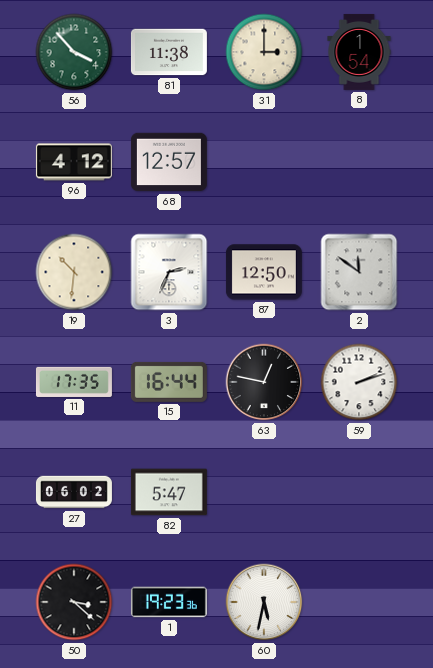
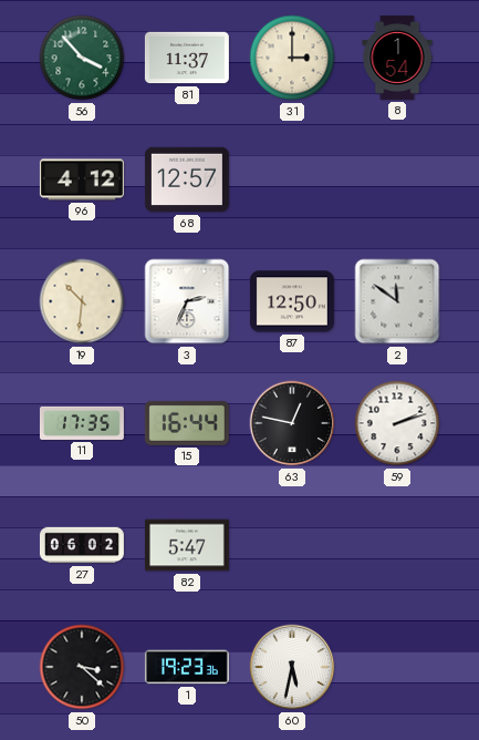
81: 11:38 -> 11:37 (187, 58)
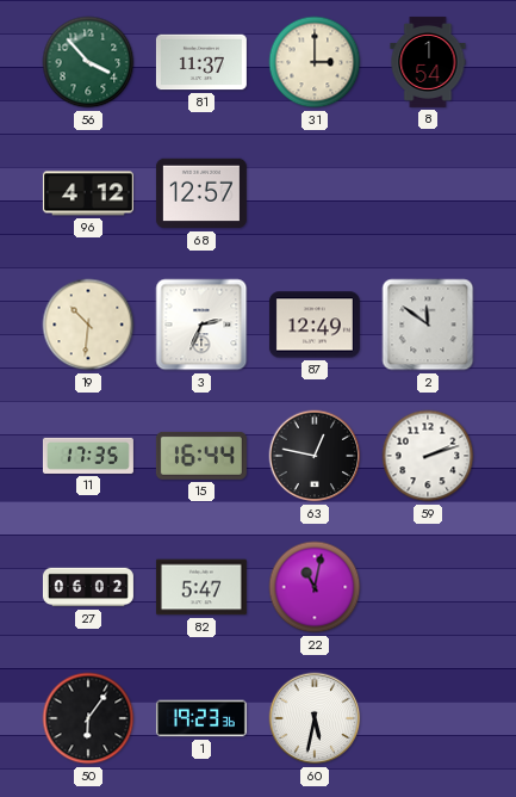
87: 12:50 -> 12:49 (315, 325)
22: none -> 11:02 (315, 587)
50: 3:22 -> 6:06 (88, 718)
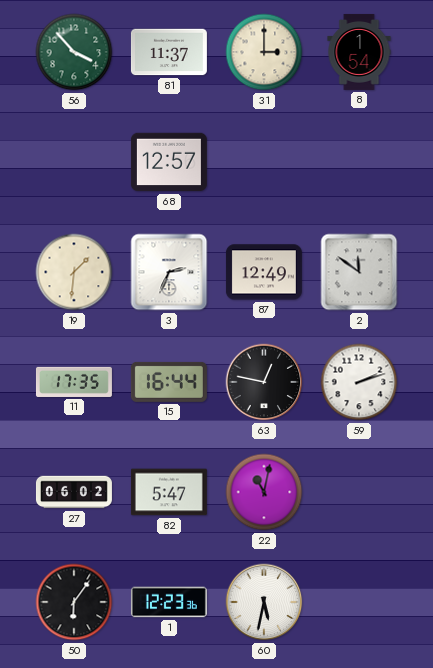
96: 4:12 -> none (88, 193)
19: 10:31 -> 1:31 (74, 272)
1: 19:23 -> 12:23 (169, 602)
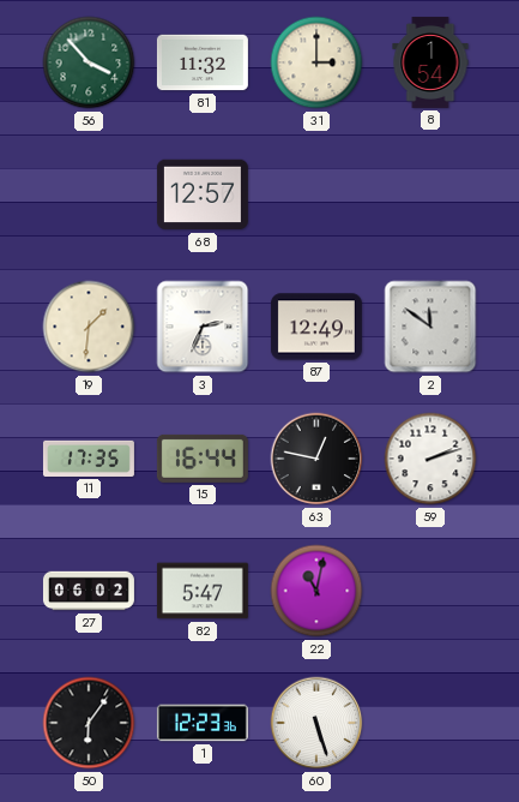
81: 11:37 -> 11:32 (203, 62)
60: 5:32 -> 5:27 (316, 723)
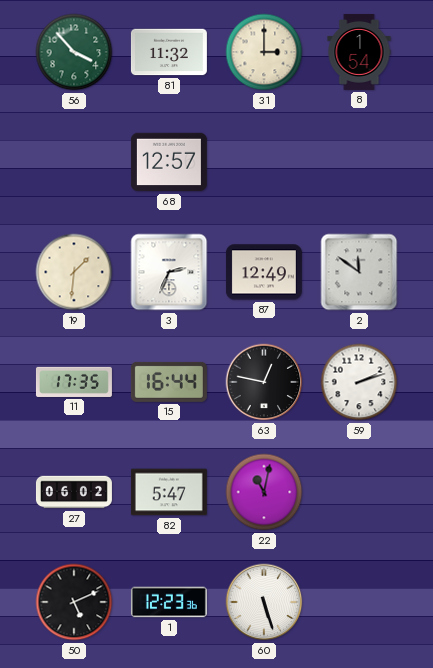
50: 6:06 -> 5:11 (74, 602)
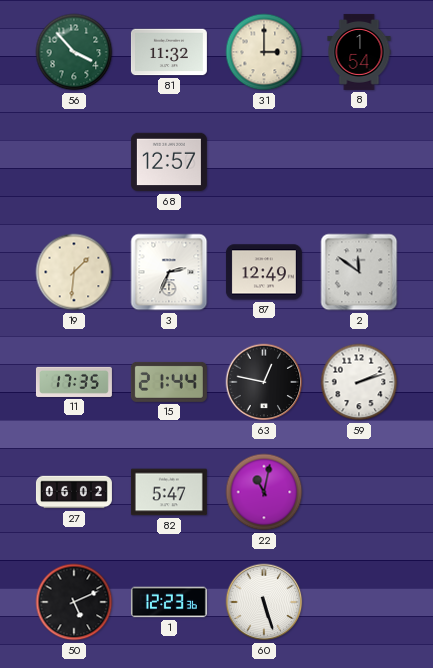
15: 16:44 -> 21:44 (169, 382)
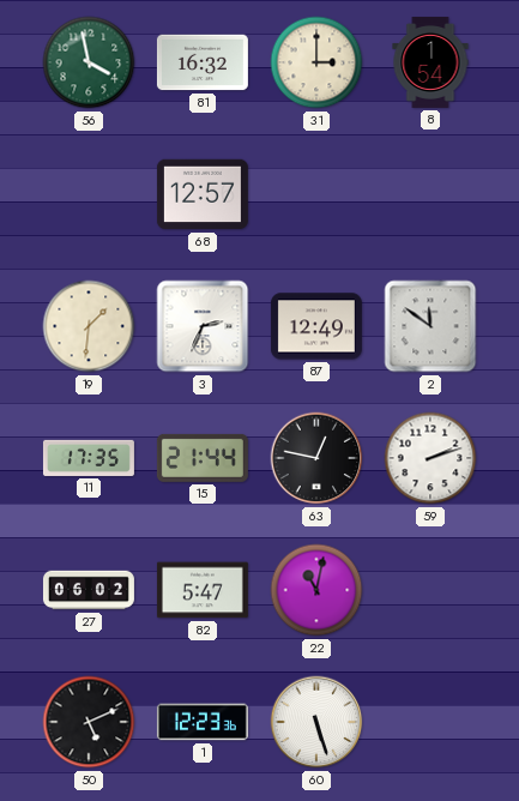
56: 3:53 -> 3:58 (89, 62)
81: 11:32 -> 16:32 (203, 62)
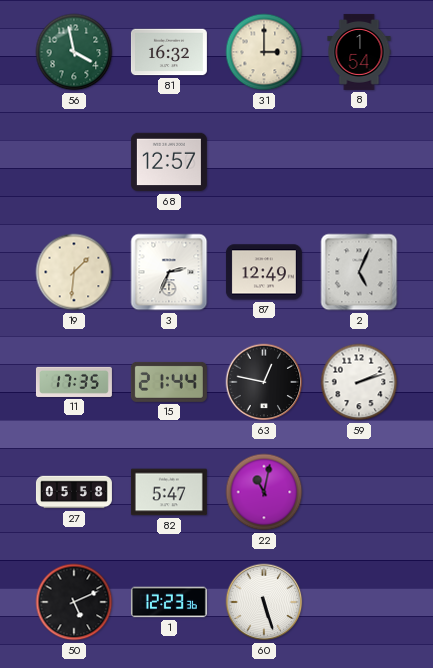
2: 11:51 -> 5:04 (359, 272)
27: 06:02 -> 05:58 (74, 492)
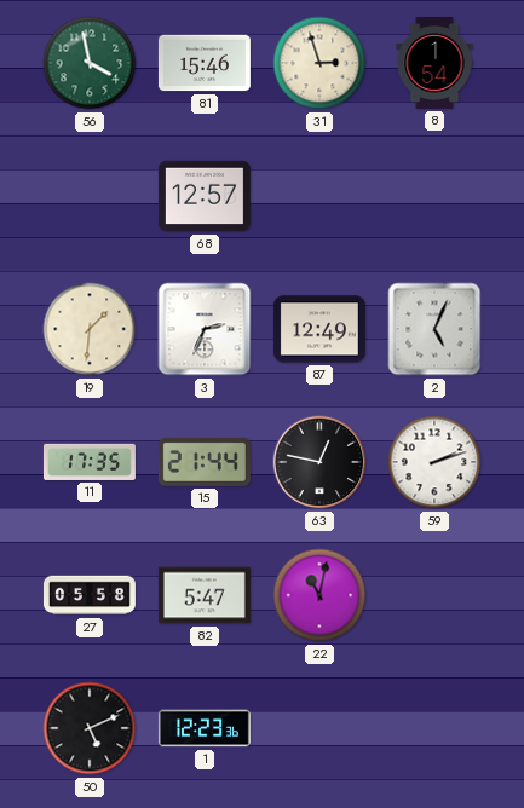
81: 16:32 -> 15:46 (205, 63)
31: 3:00 -> 2:57 (319, 63)
60: 5:27 -> none (264, 602)
